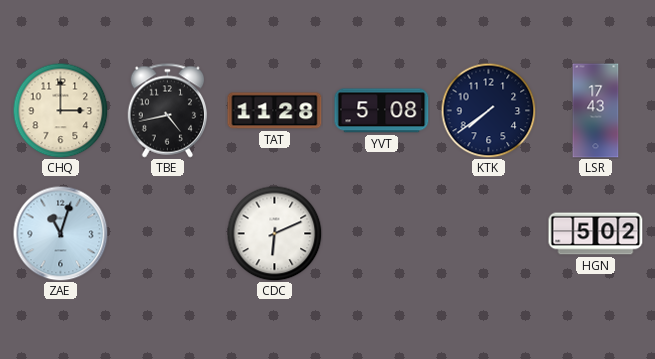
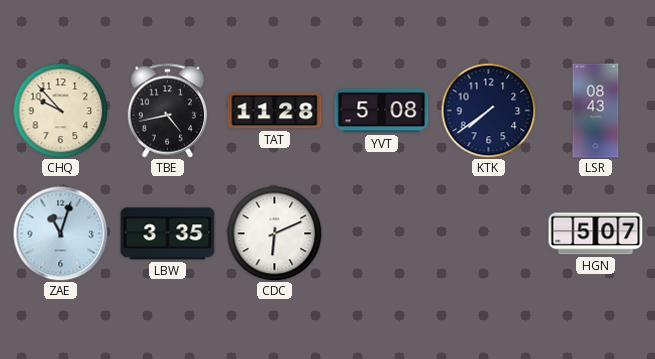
CHQ: 3:00 -> 9:53 (60, 110)
LSR: 17:43 -> 08:43 (596, 111)
LBW: none -> 3:35 (168, 234)
HGN: 5:02 -> 5:07 (596, 234)
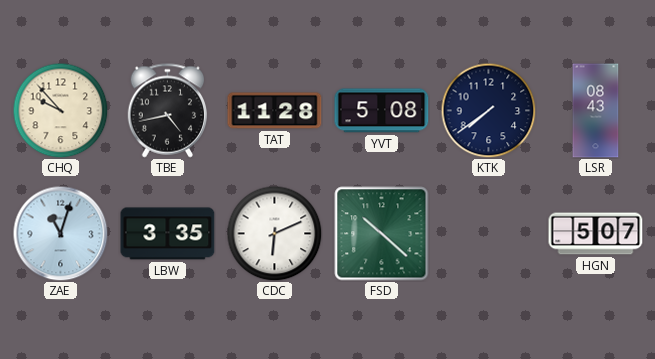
FSD: none -> 10:22 (382, 234)
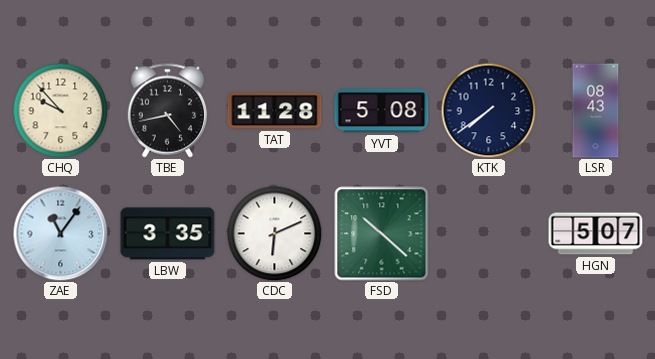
ZAE: 11:03 -> 11:06 (60, 233)
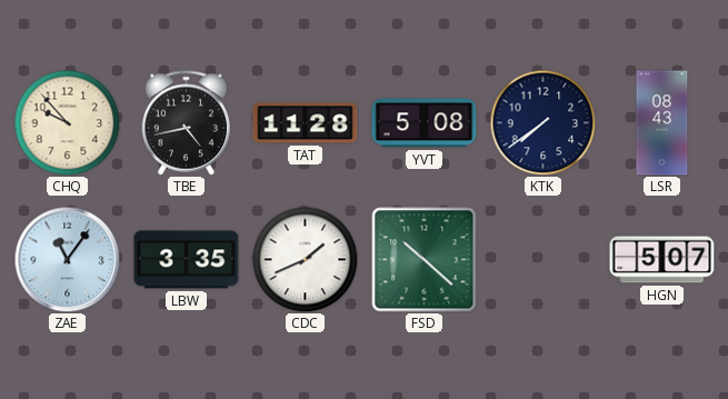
CDC: 6:11 -> 1:41 (305, 259)
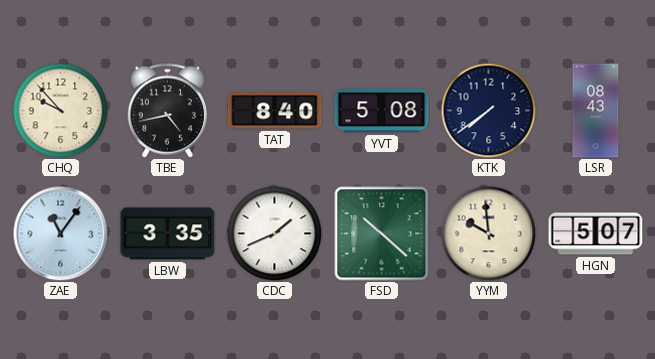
TAT: 11:28 -> 8:40 (275, 111)
YYM: none -> 9:59 (488, 233)
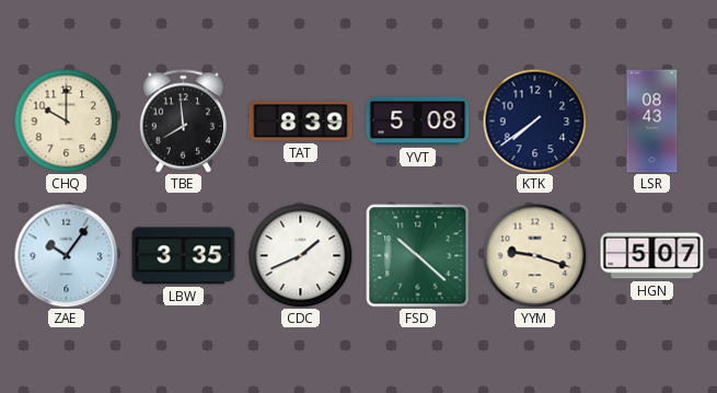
CHQ: 9:53 -> 10:00 (66, 120)
TBE: 4:43 -> 7:59 (184, 122)
TAT: 8:40 -> 8:39 (301, 122)
ZAE: 11:06 -> 10:06 (66, 255)
YYM: 9:59 -> 9:18 (534, 255)
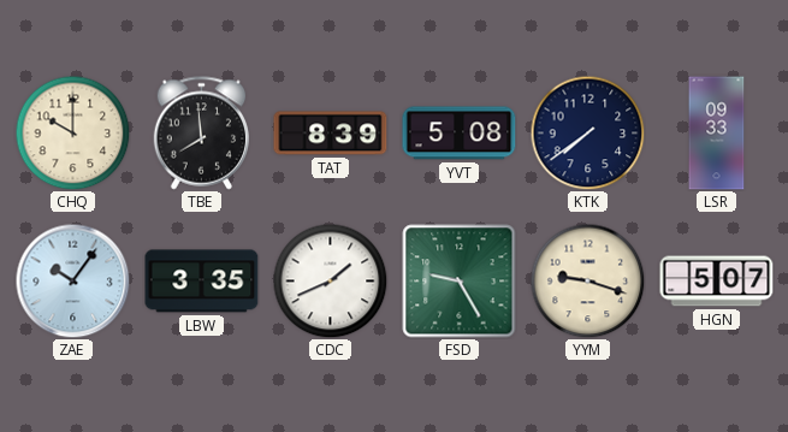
LSR: 08:43 -> 09:33 (717, 134)
FSD: 10:22 -> 9:25 (460, 282)
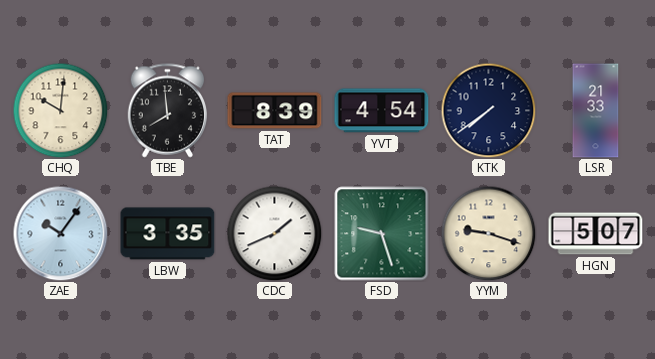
CHQ: 10:00 -> 10:01 (60, 110)
YVT: 5:08 -> 4:54 (382, 111)
LSR: 09:33 -> 21:33 (596, 111)
FSD: 9:25 -> 9:27 (382, 234)
